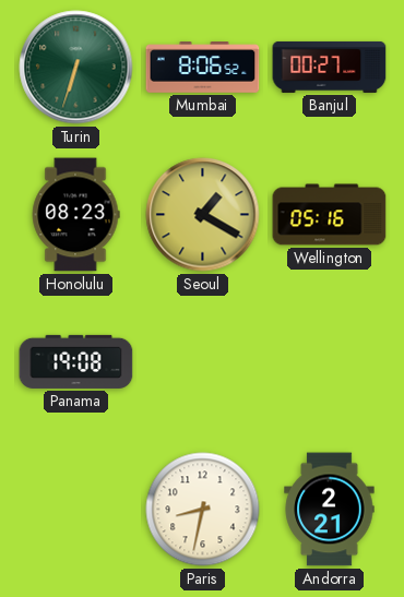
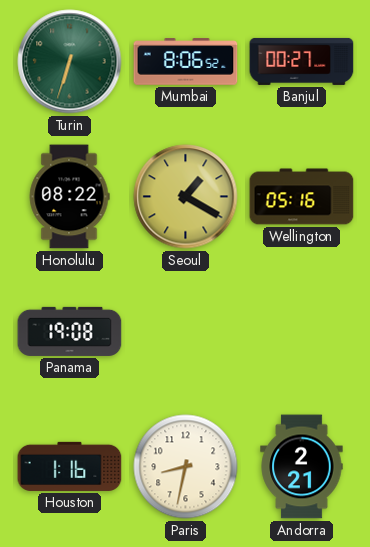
Honolulu: 08:23 -> 08:22 (69, 197)
Houston: none -> 1:16 (70, 466)
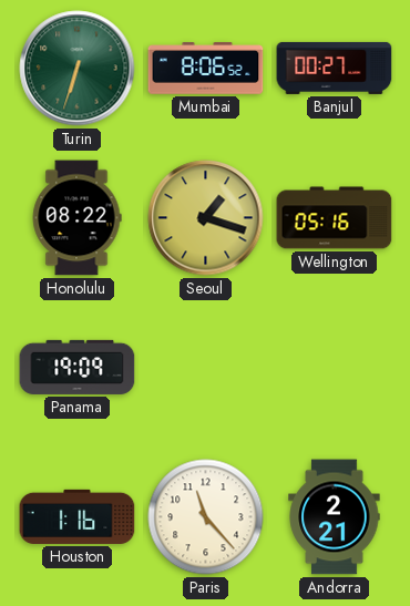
Seoul: 1:20 -> 1:18 (206, 218)
Panama: 19:08 -> 19:09 (78, 367)
Paris: 8:32 -> 11:23 (206, 517)
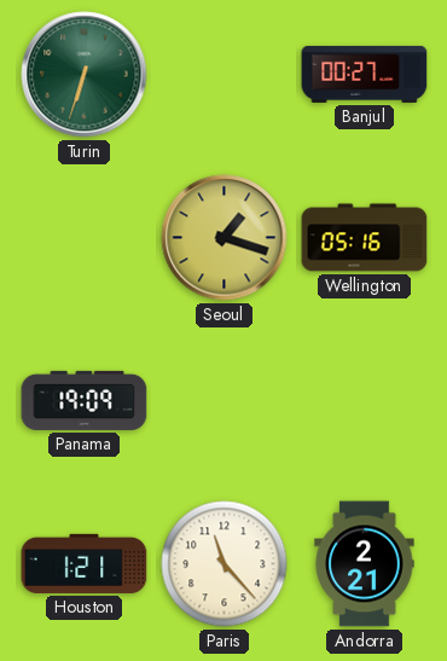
Mumbai: 8:06 -> none (206, 69)
Honolulu: 08:22 -> none (76, 218)
Houston: 1:16 -> 1:21 (85, 563)
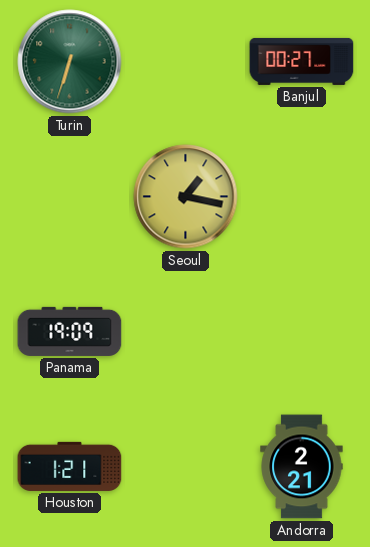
Seoul: 1:18 -> 1:17 (186, 197)
Wellington: 05:16 -> none (365, 238)
Paris: 11:23 -> none (225, 564)
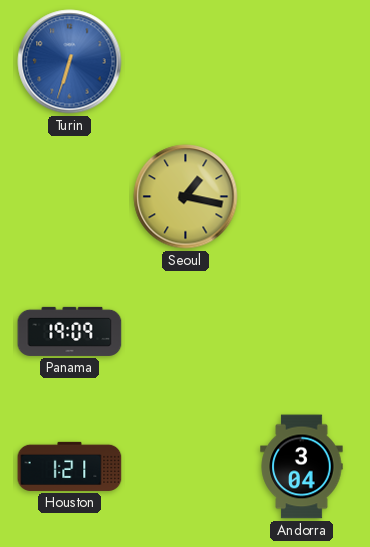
Turin dial: green -> blue (70, 62)
Banjul: 00:27 -> none (302, 61)
Andorra: 2:21 -> 3:04 (302, 467)
